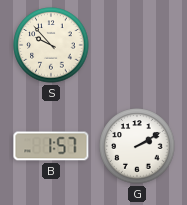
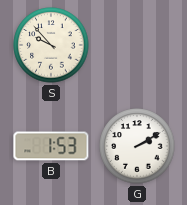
B: 1:57 -> 1:53 (51, 146)
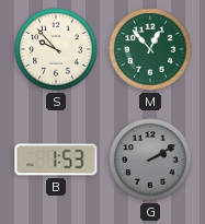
M: none -> 12:53 (150, 49)
G dial: white -> grey (150, 160)
